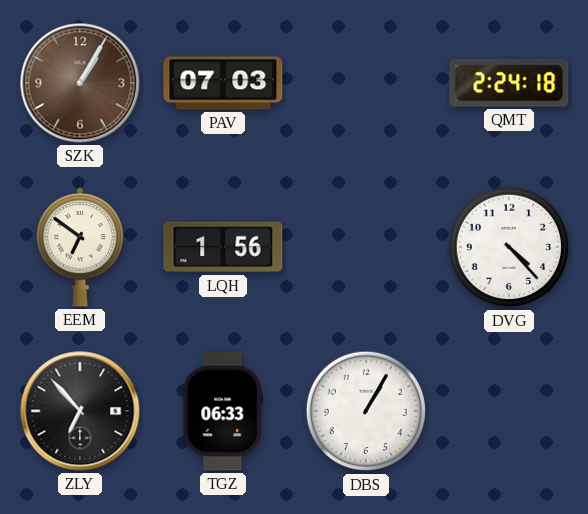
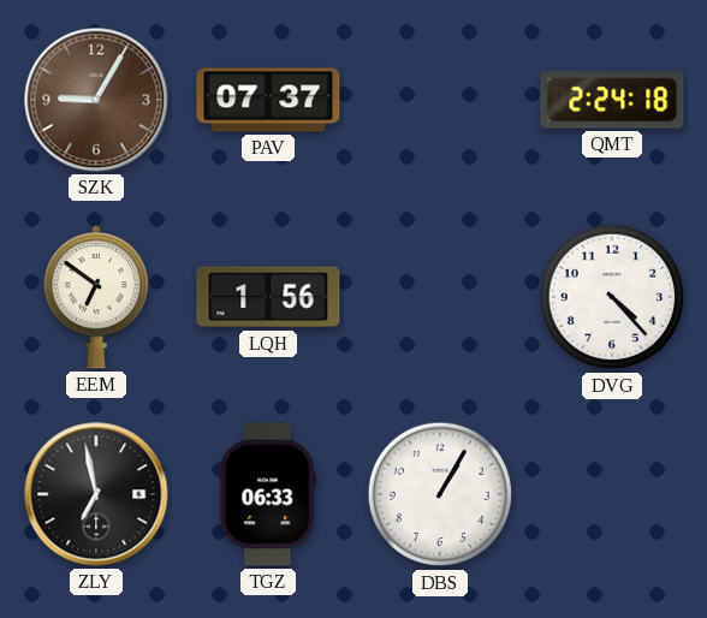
SZK: 1:05 -> 9:05 (96, 100)
PAV: 07:03 -> 07:37 (268, 100)
ZLY: 6:53 -> 6:58 (96, 494)
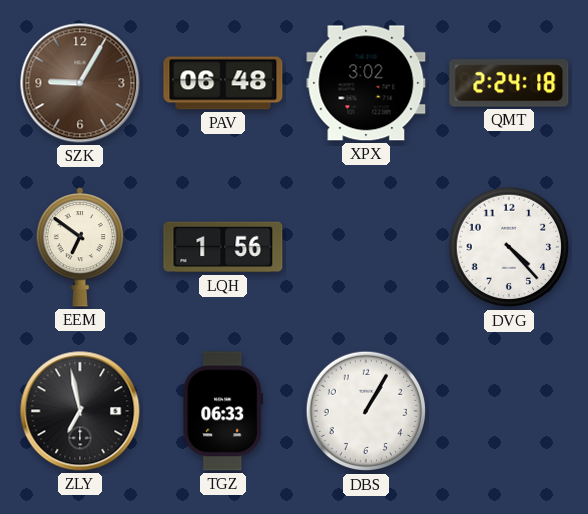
PAV: 07:37 -> 06:48 (223, 83)
XPX: none -> 3:02 (366, 83)
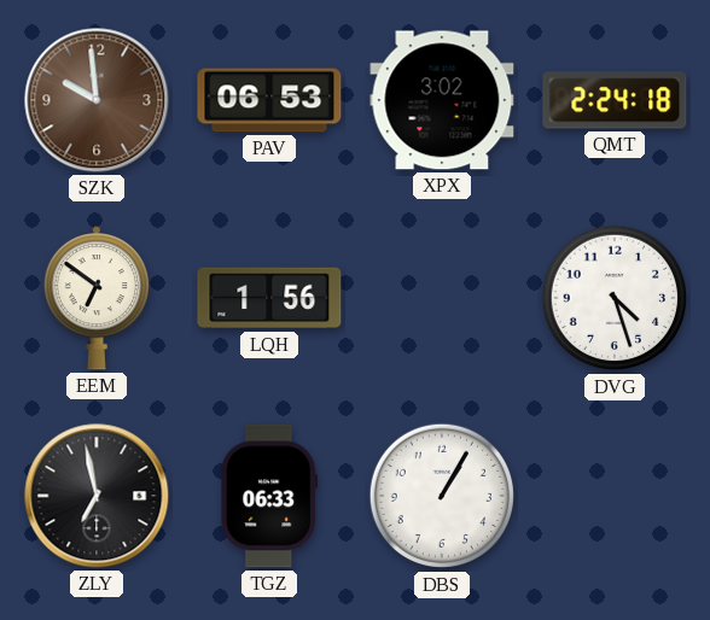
SZK: 9:05 -> 9:59 (97, 100)
PAV: 06:48 -> 06:53 (269, 100)
DVG: 4:23 -> 4:27 (615, 298)
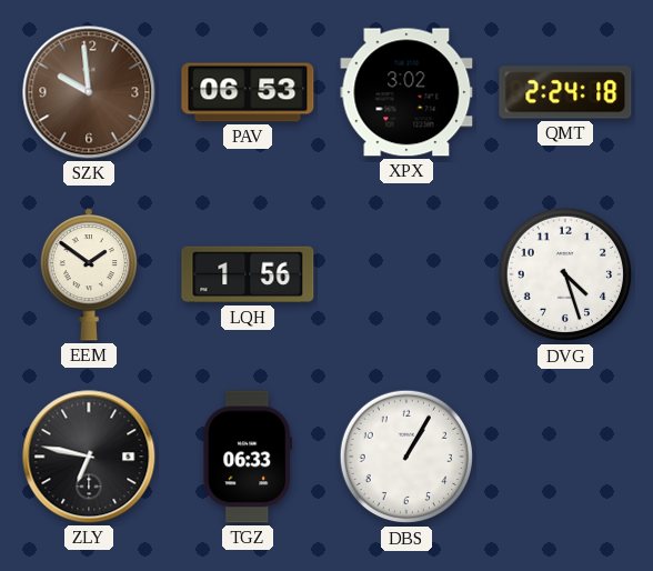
EEM: 6:51 -> 1:51 (88, 274)
ZLY: 6:58 -> 6:47 (89, 457)
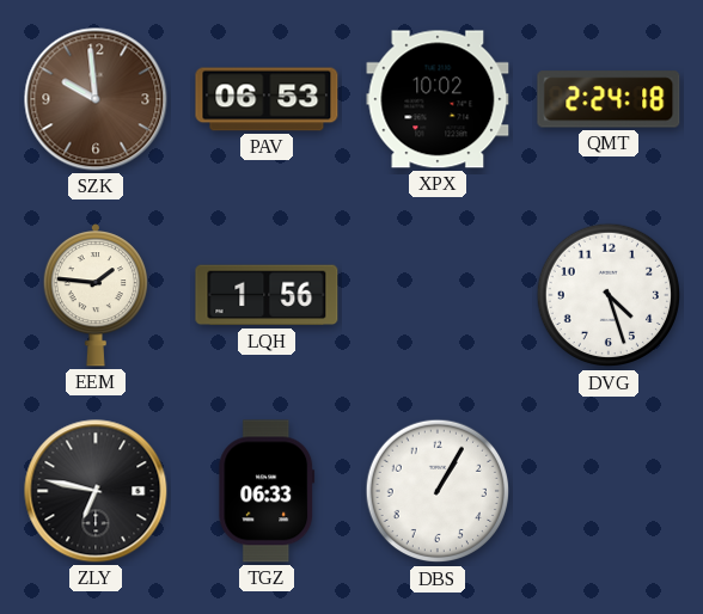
XPX: 3:02 -> 10:02 (438, 99)
EEM: 1:51 -> 1:46 (94, 295)
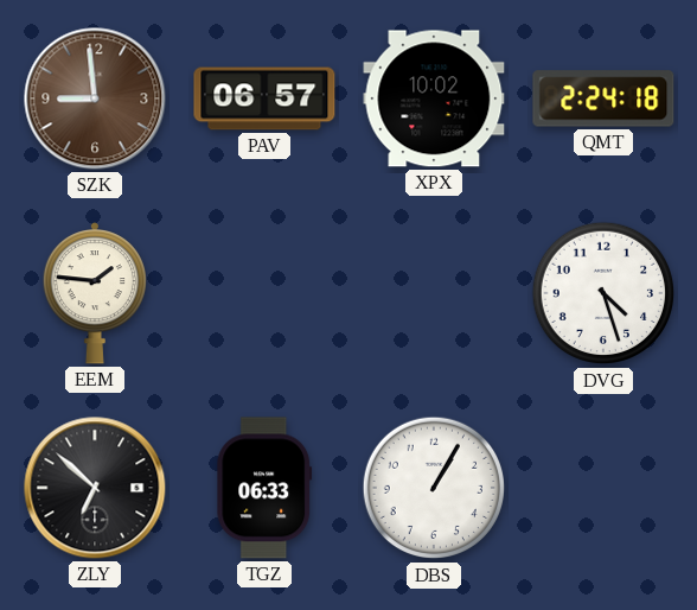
SZK: 9:59 -> 8:59 (95, 99)
PAV: 06:53 -> 06:57 (264, 99)
LQH: 1:56 -> none (267, 295)
ZLY: 6:47 -> 6:52 (95, 488)
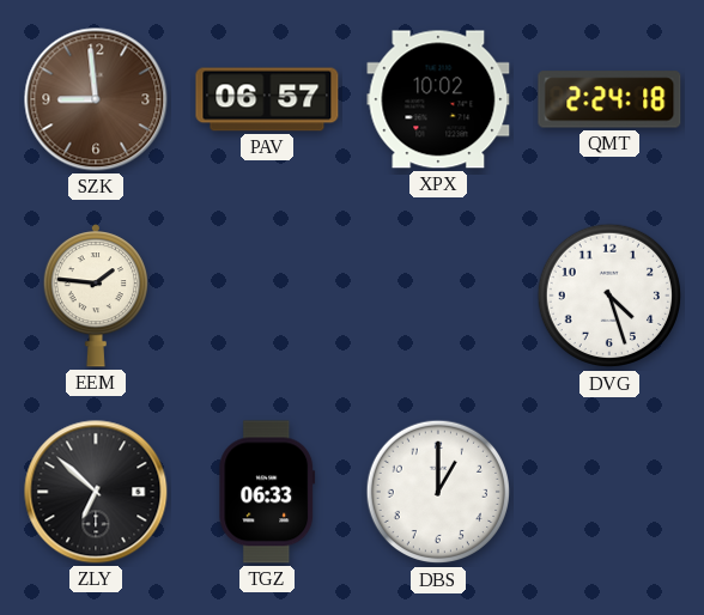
DBS: 1:05 -> 1:00 (438, 492)
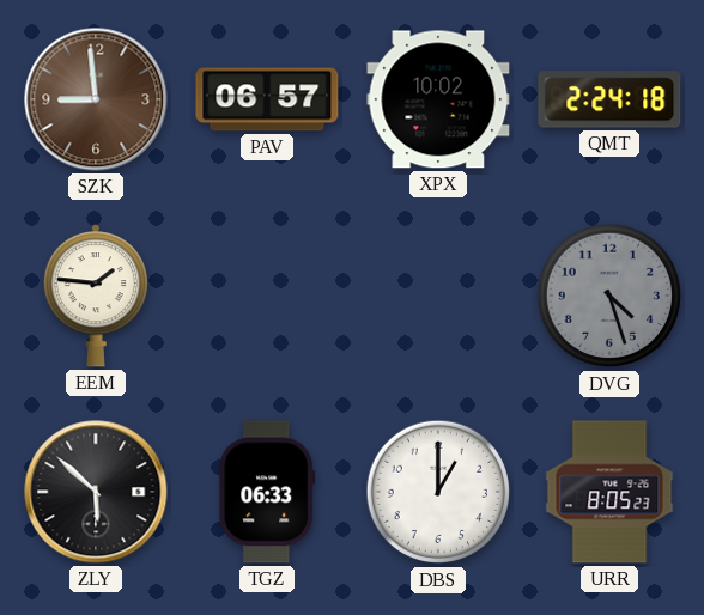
DVG dial: white -> grey (609, 296)
ZLY: 6:52 -> 5:52 (96, 492)
URR: none -> 8:05 (609, 492)
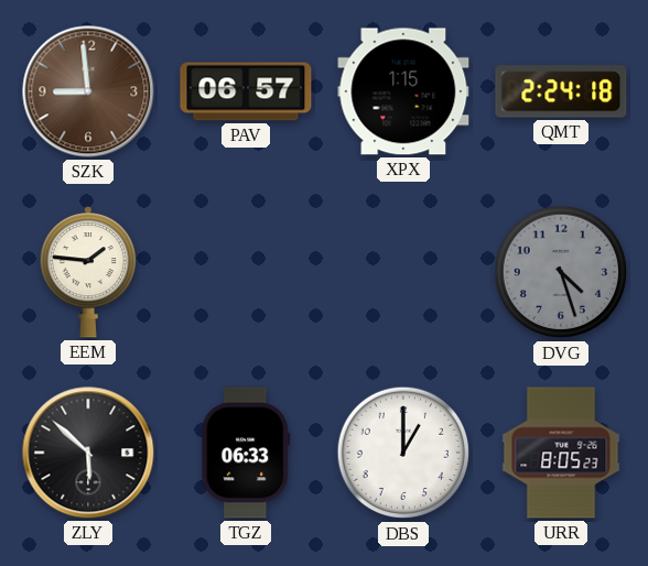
XPX: 10:02 -> 1:15 (403, 91)
